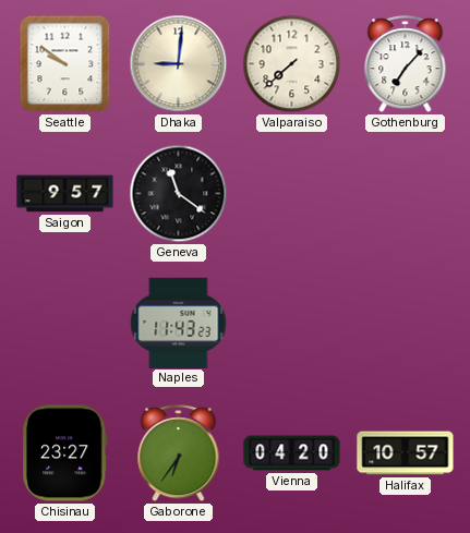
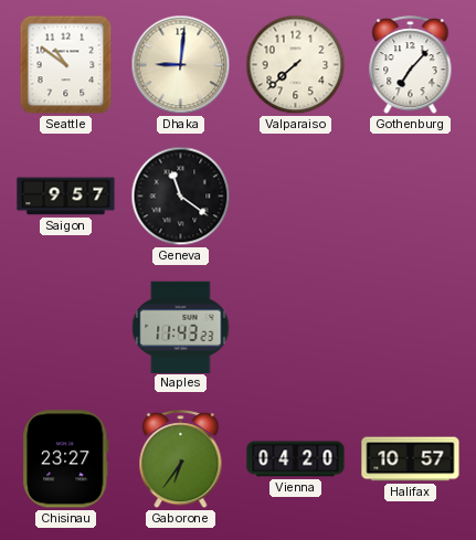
Seattle: 9:51 -> 10:51 (66, 65)
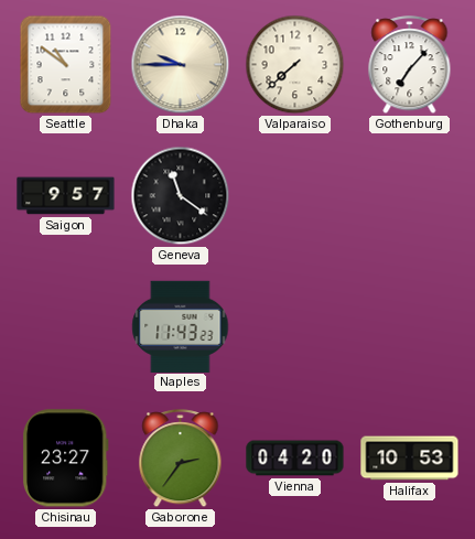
Dhaka: 9:01 -> 9:45 (181, 65)
Gaborone: 6:36 -> 2:36 (181, 459)
Halifax: 10:57 -> 10:53 (410, 459)
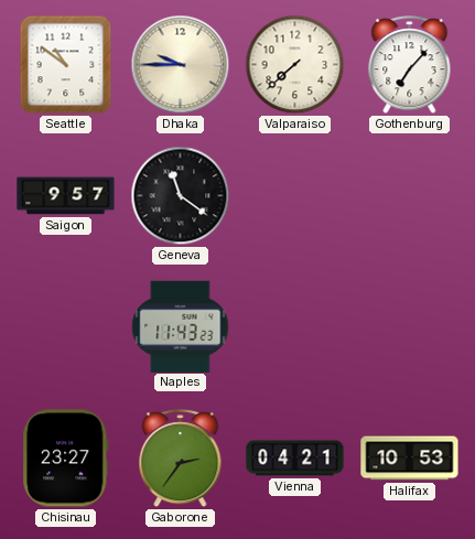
Vienna: 04:20 -> 04:21 (295, 459)
